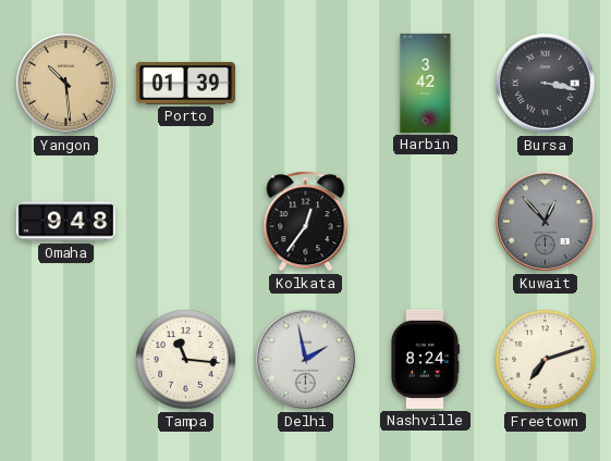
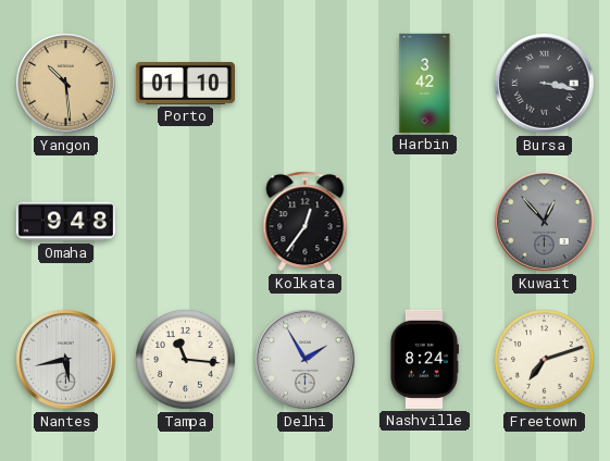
Porto: 01:39 -> 01:10 (185, 84)
Nantes: none -> 5:43 (66, 360)
Delhi: 1:58 -> 1:55 (306, 360)
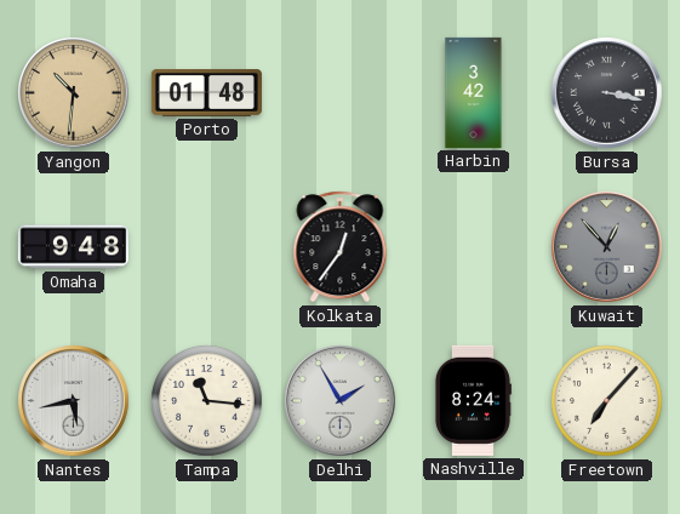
Yangon: 10:29 -> 10:31 (74, 93)
Porto: 01:10 -> 01:48 (206, 93)
Freetown: 7:12 -> 7:07 (607, 401)
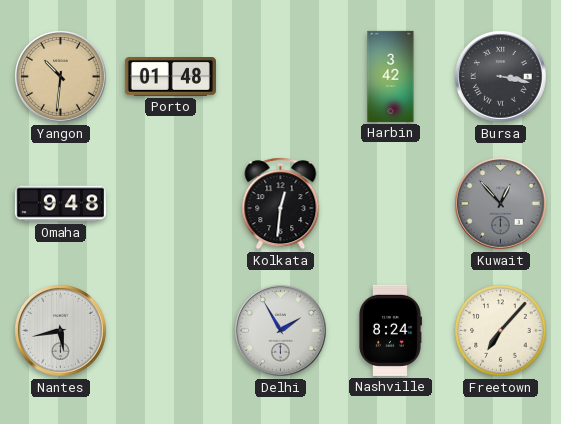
Kolkata: 12:36 -> 12:31 (281, 204)
Tampa: 11:16 -> none (207, 401)
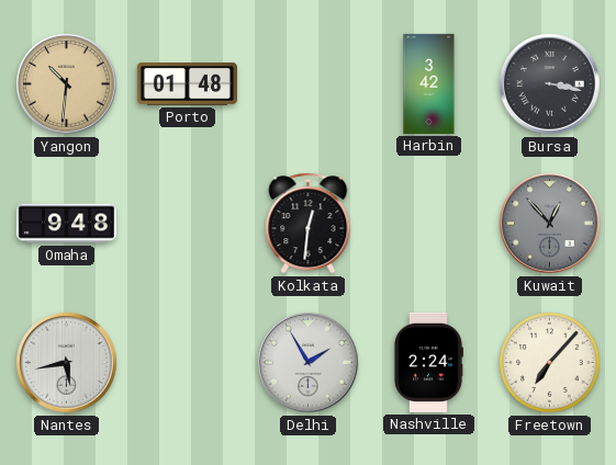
Nashville: 8:24 -> 2:24 (428, 362)
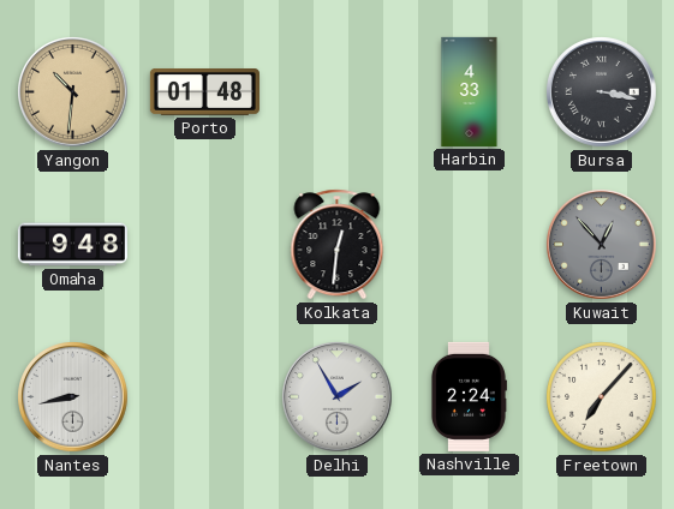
Harbin: 3:42 -> 4:33 (470, 91)
Nantes: 5:43 -> 8:43 (73, 397)
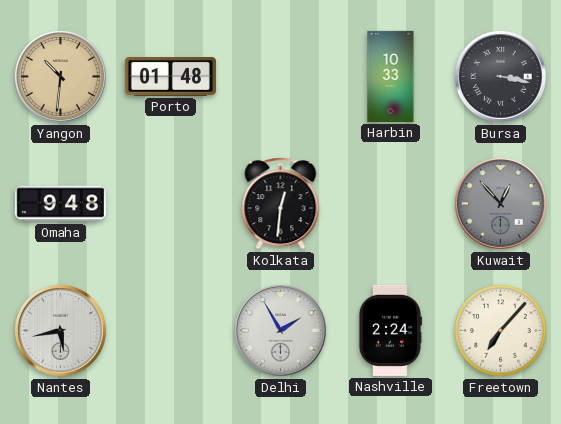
Harbin: 4:33 -> 10:33 (391, 76)
Nantes: 8:43 -> 5:43 (61, 331)
